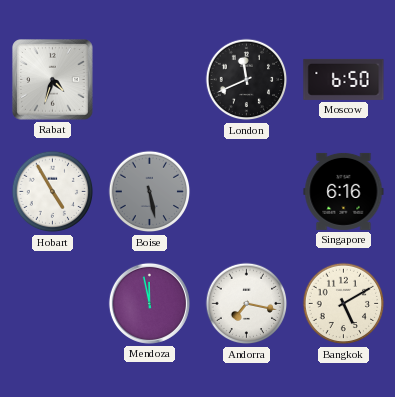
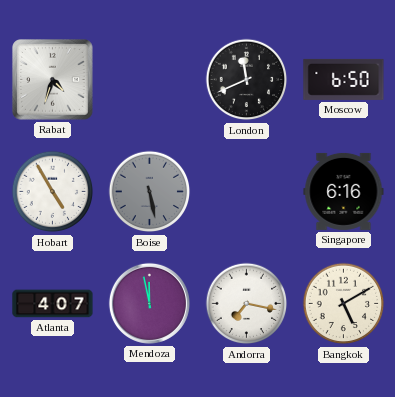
Atlanta: none -> 4:07 (53, 304)
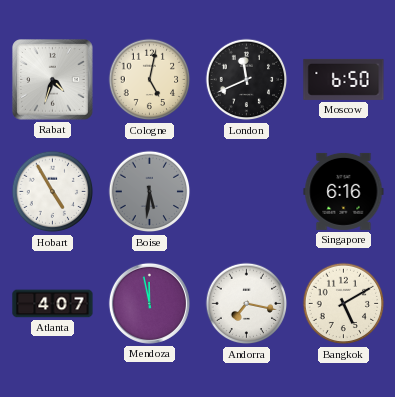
Cologne: none -> 5:02 (150, 80)
Boise: 5:28 -> 5:31 (150, 192)
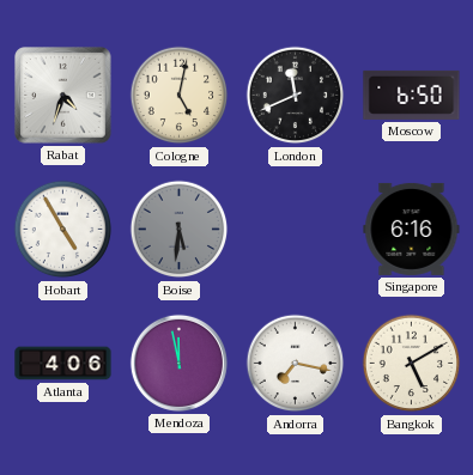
Atlanta: 4:07 -> 4:06 (63, 364)
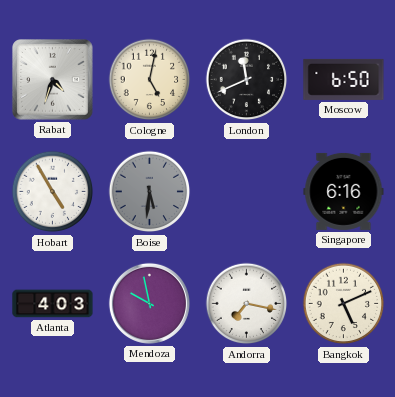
Atlanta: 4:06 -> 4:03 (53, 304)
Mendoza: 11:58 -> 9:58 (149, 303)
Bangkok: 5:10 -> 5:11 (344, 304)
